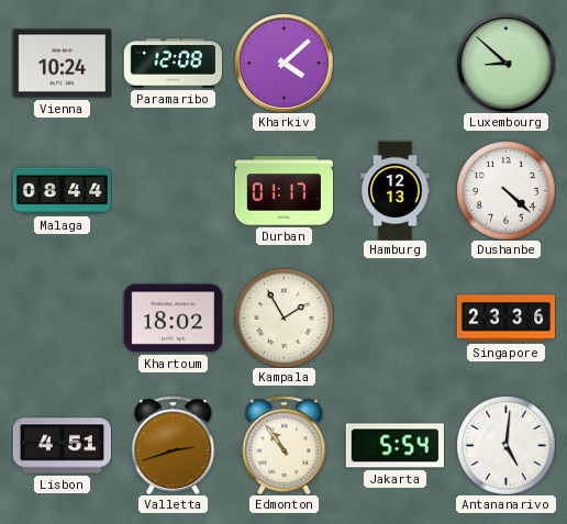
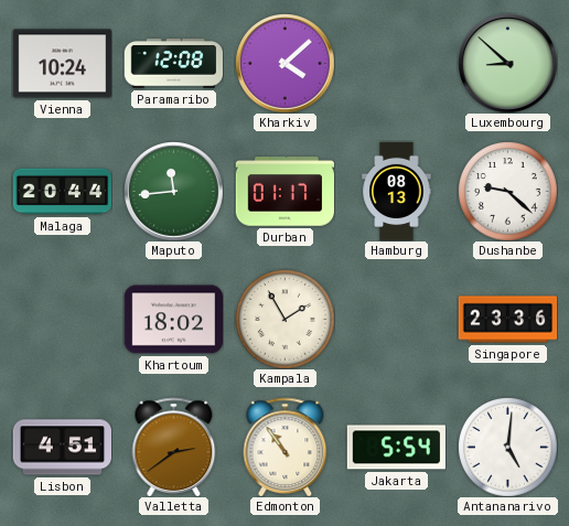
Malaga: 08:44 -> 20:44 (62, 192)
Maputo: none -> 11:44 (174, 192)
Hamburg: 12:13 -> 08:13 (397, 191)
Dushanbe: 4:22 -> 9:22 (507, 191)
Valletta: 2:42 -> 2:39 (174, 447)
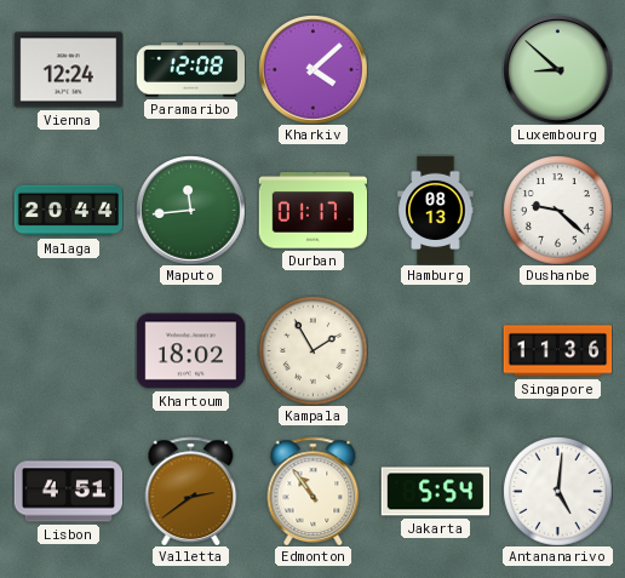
Vienna: 10:24 -> 12:24 (68, 70)
Singapore: 23:36 -> 11:36 (557, 351)
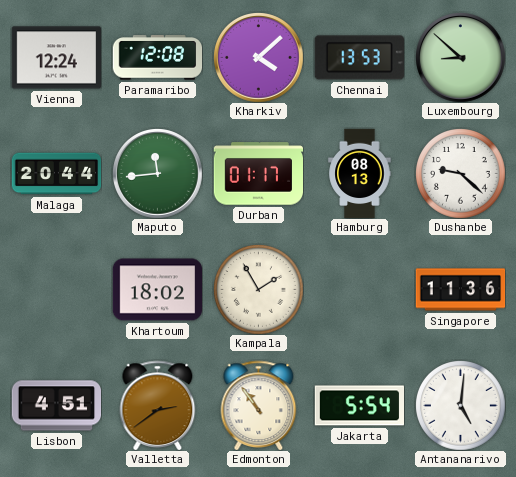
Chennai: none -> 13:53 (359, 58)
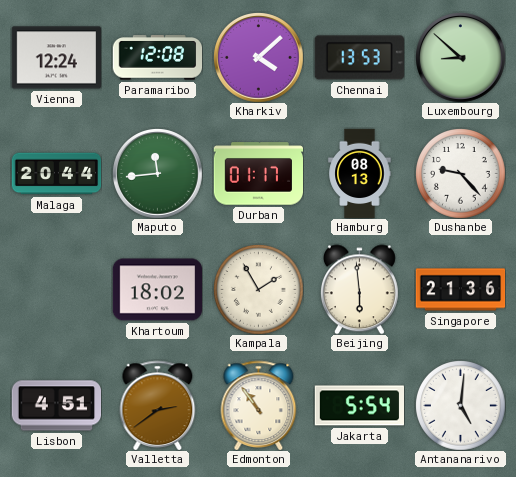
Dushanbe: 9:22 -> 9:23 (460, 173)
Beijing: none -> 5:59 (359, 289)
Singapore: 11:36 -> 21:36 (460, 290)
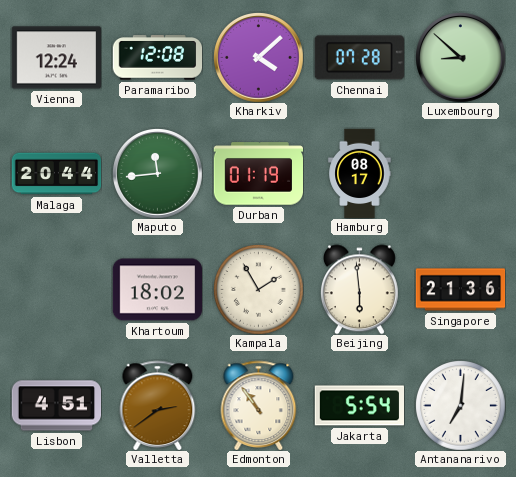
Chennai: 13:53 -> 07:28 (359, 58)
Durban: 01:17 -> 01:19 (258, 174)
Hamburg: 08:13 -> 08:17 (360, 173)
Dushanbe: 9:23 -> none (460, 173)
Antananarivo: 5:01 -> 7:01 (460, 405)
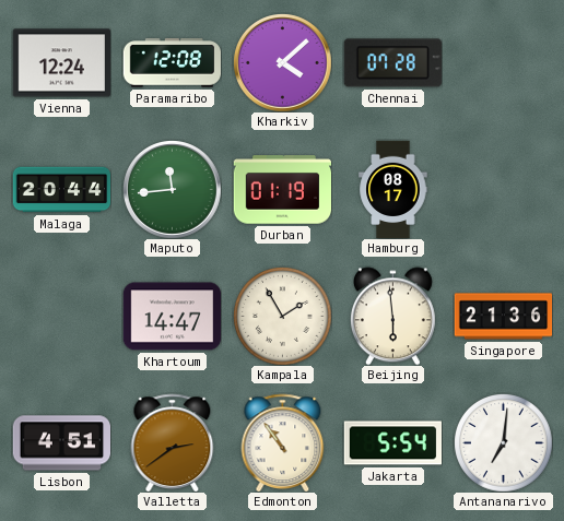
Luxembourg: 8:52 -> none (461, 58)
Khartoum: 18:02 -> 14:47 (172, 317)
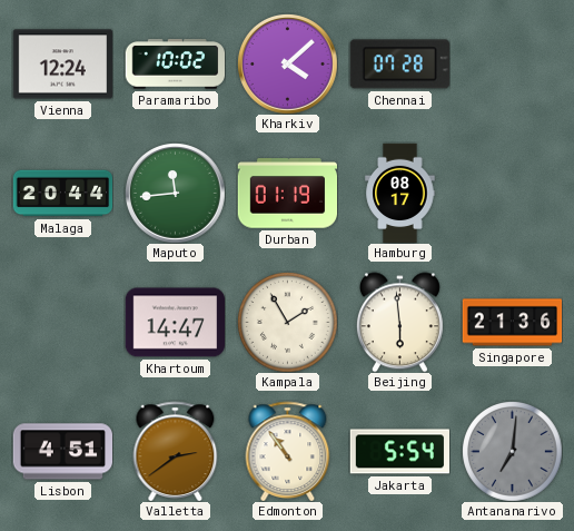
Paramaribo: 12:08 -> 10:02 (175, 65)
Antananarivo dial: white -> grey (512, 451)
